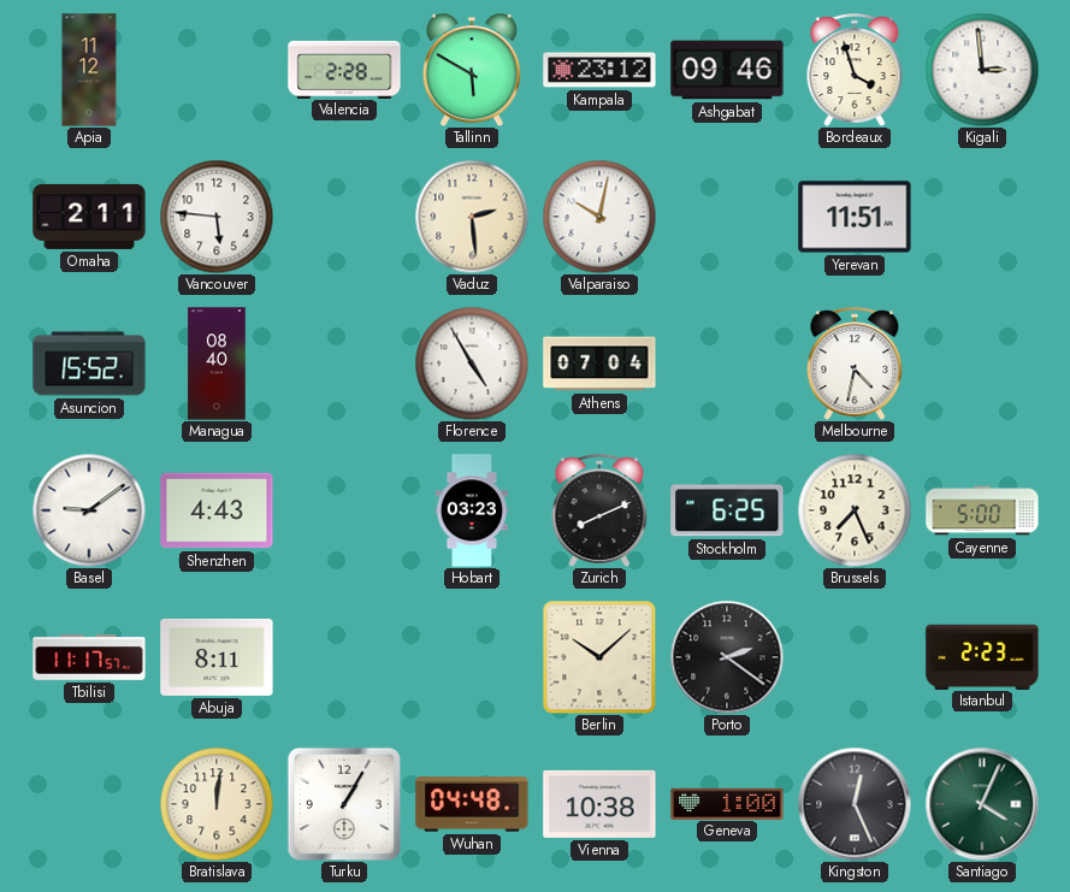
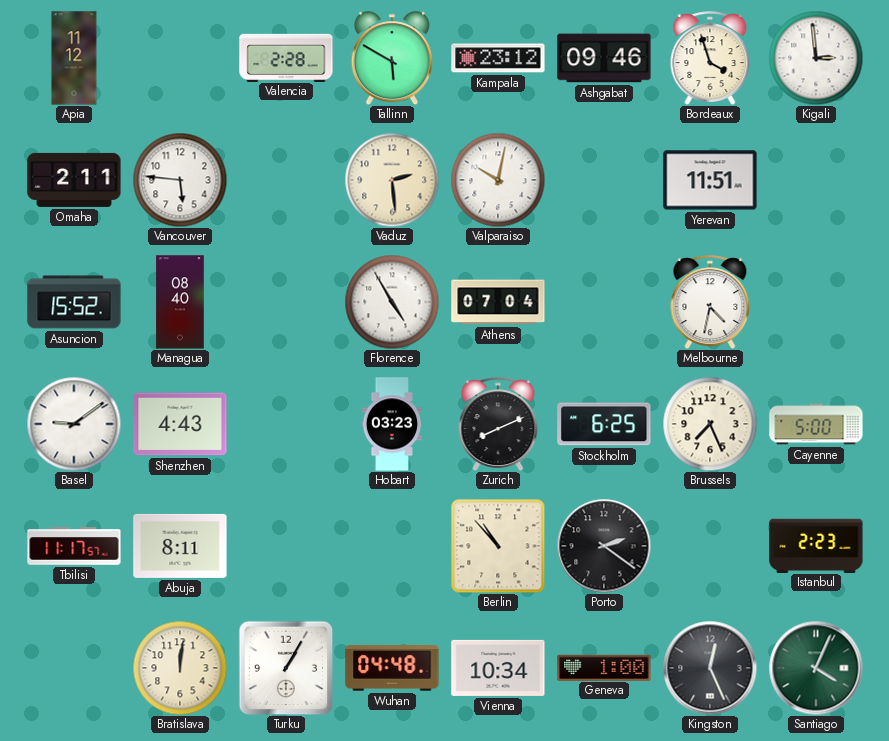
Berlin: 10:08 -> 10:53 (498, 546)
Vienna: 10:38 -> 10:34 (498, 668)
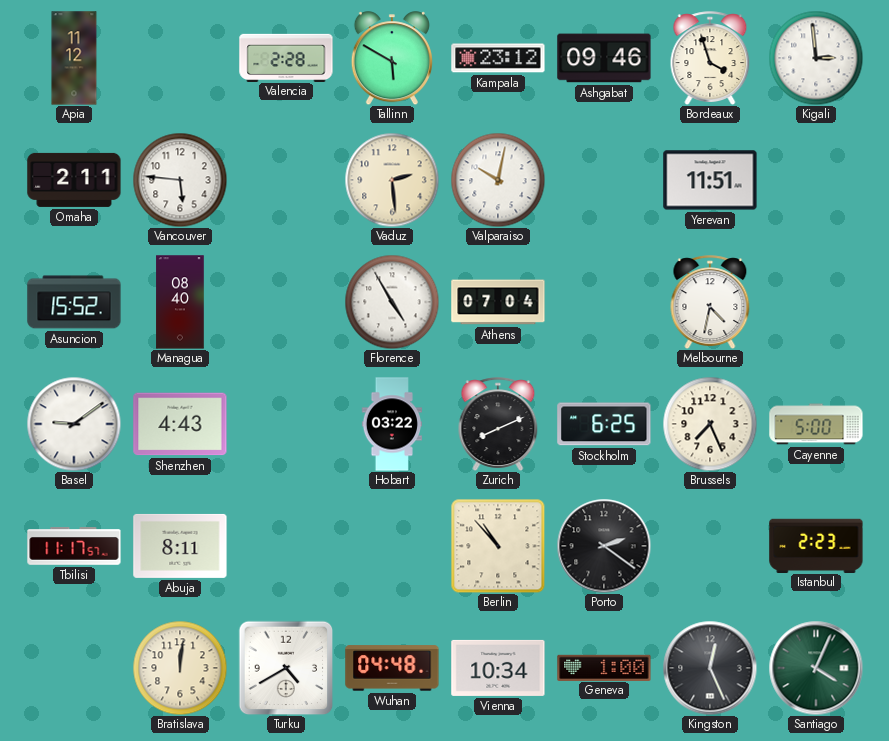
Hobart: 03:23 -> 03:22 (391, 424)
Turku: 1:05 -> 4:40 (286, 668)
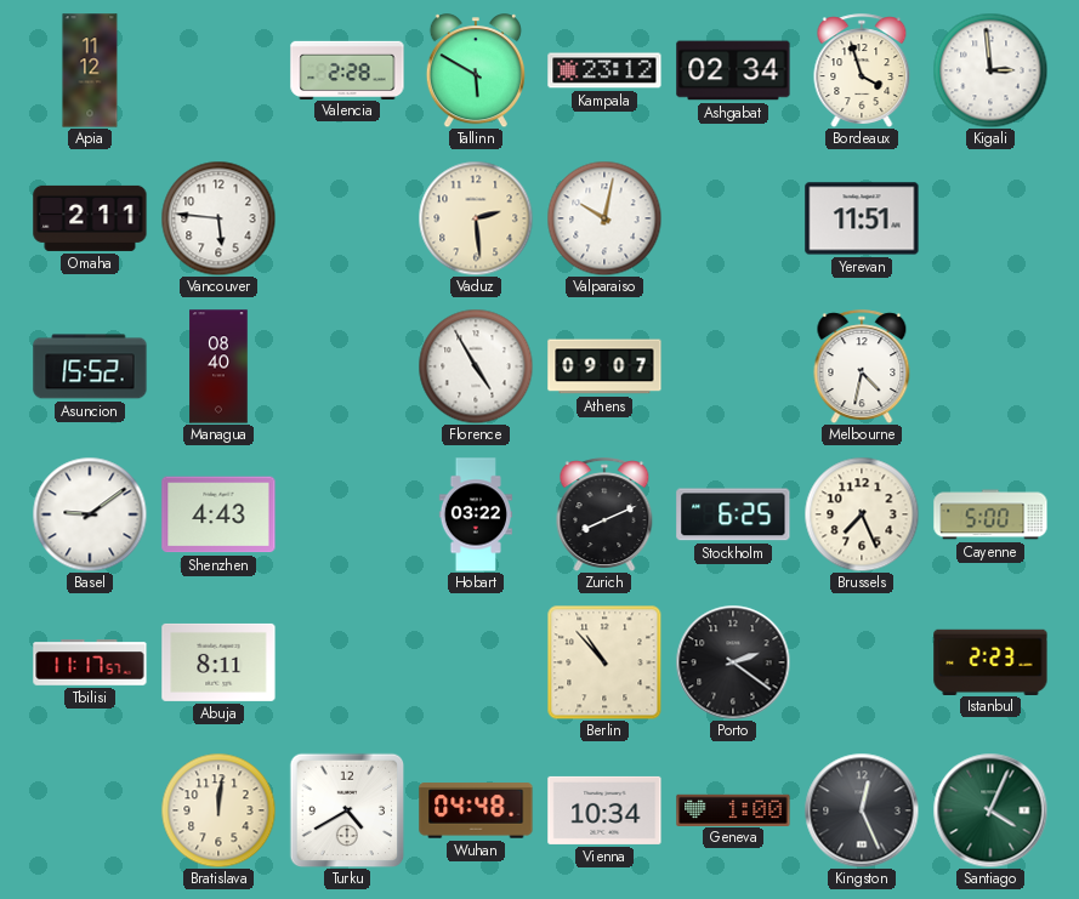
Ashgabat: 09:46 -> 02:34 (733, 70)
Athens: 07:04 -> 09:07 (604, 366)
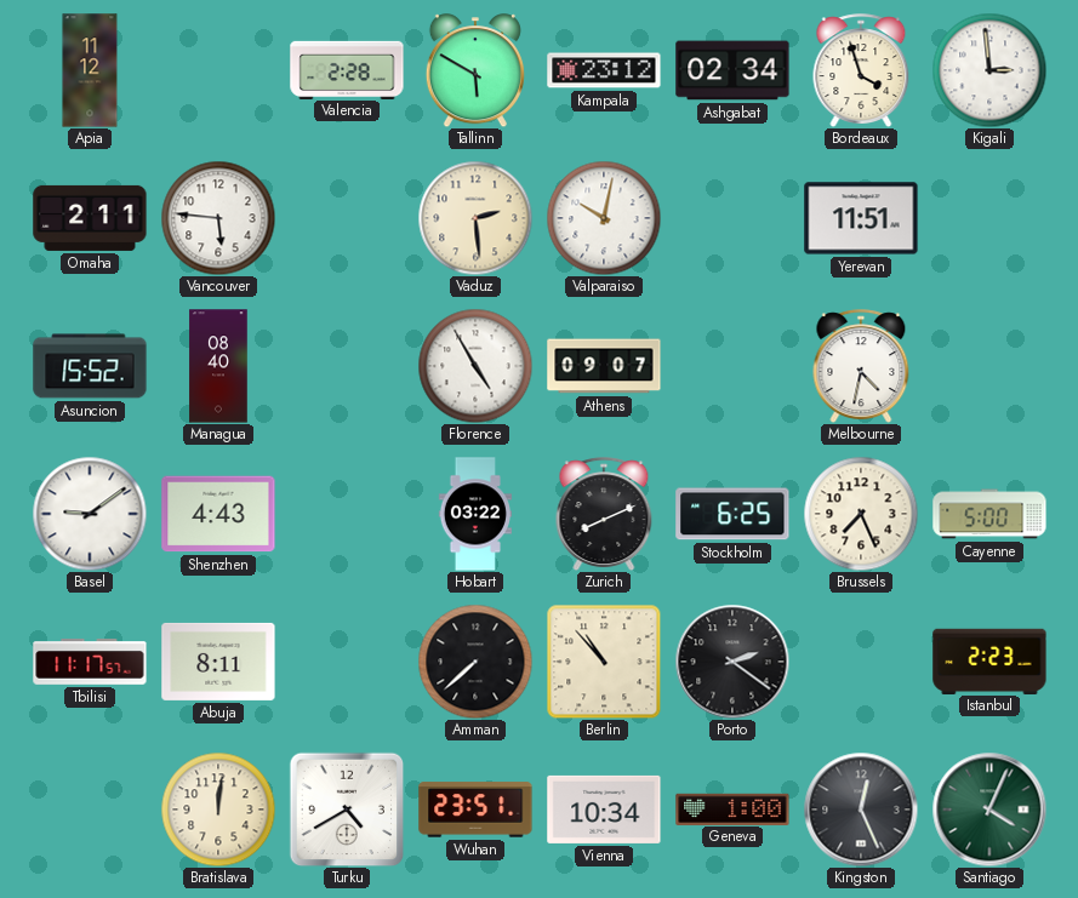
Amman: none -> 7:38 (475, 662)
Wuhan: 04:48 -> 23:51 (475, 810)
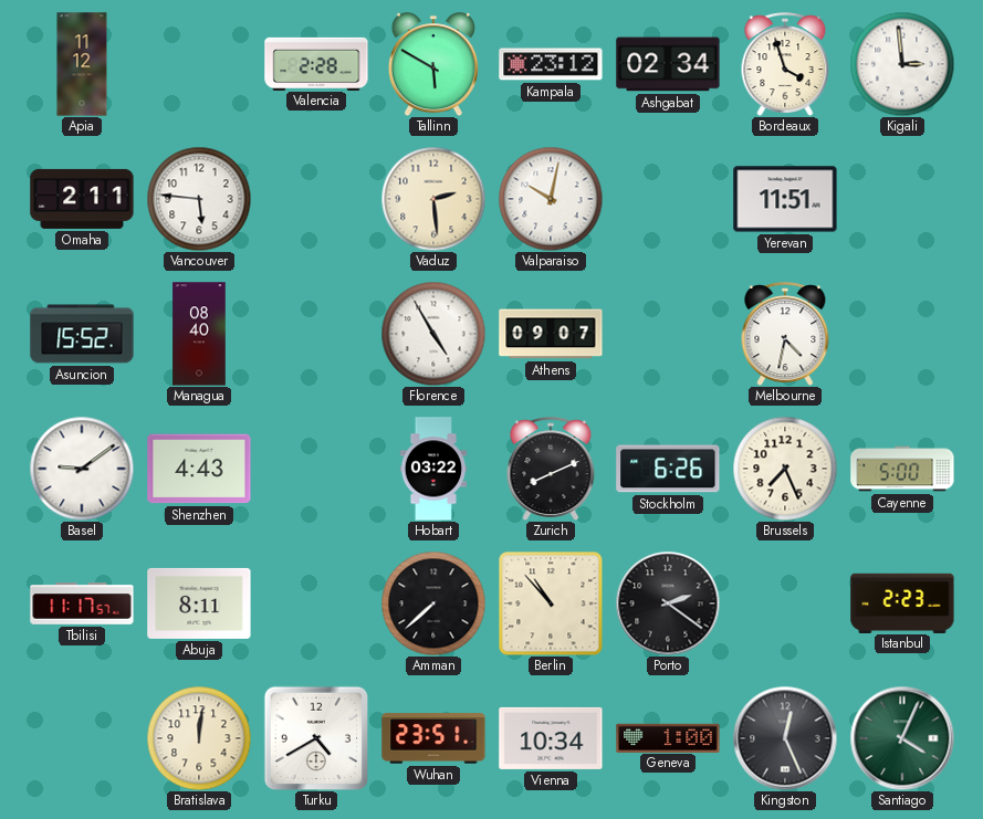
Stockholm: 6:25 -> 6:26 (668, 469)
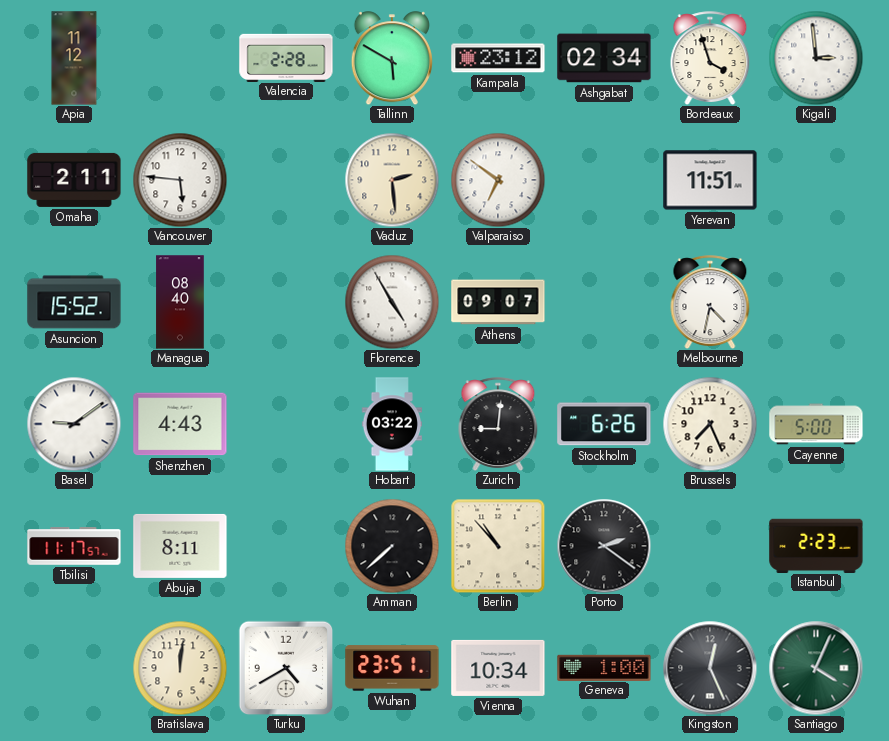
Valparaiso: 10:02 -> 6:51 (498, 180)
Zurich: 8:11 -> 9:01 (498, 424)
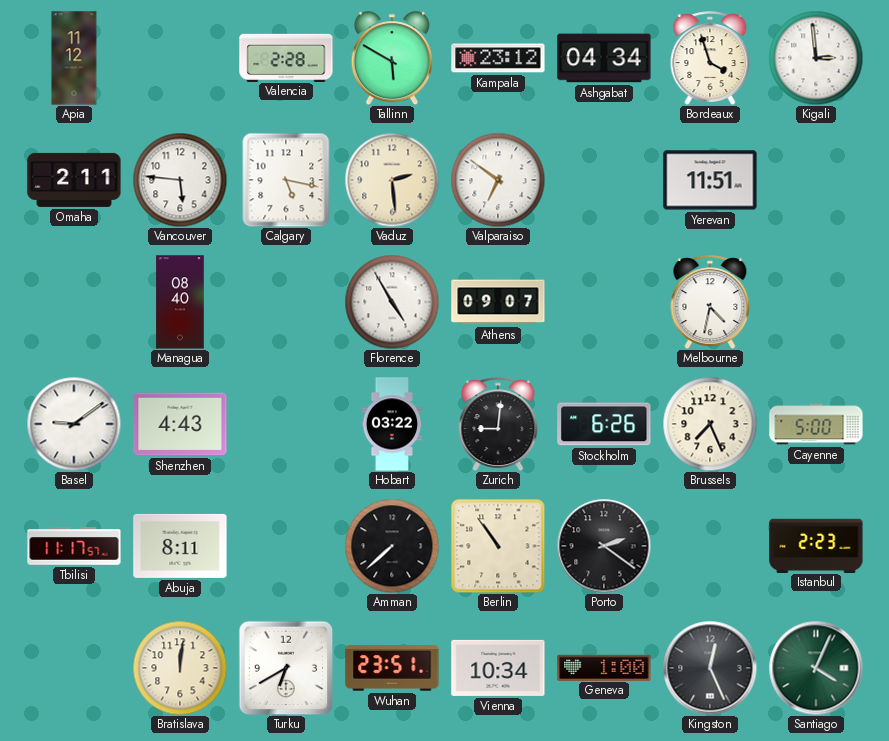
Ashgabat: 02:34 -> 04:34 (604, 58)
Calgary: none -> 5:17 (286, 180)
Asuncion: 15:52 -> none (74, 302)
Berlin: 10:53 -> 10:54 (498, 546)
Turku: 4:40 -> 6:40 (286, 668)
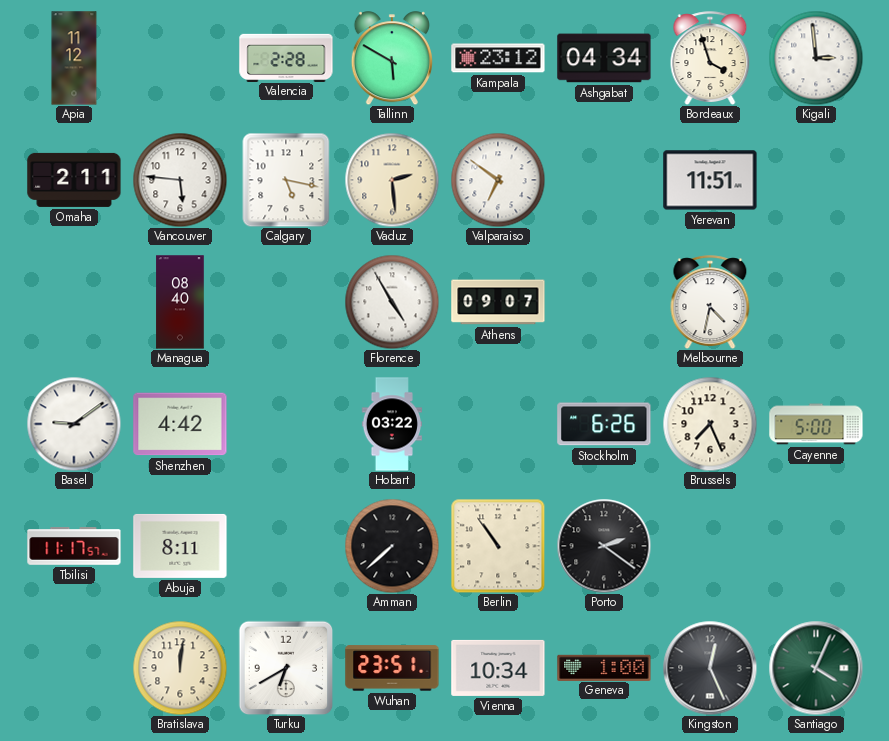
Shenzhen: 4:43 -> 4:42 (180, 424)
Zurich: 9:01 -> none (498, 424)
Istanbul: 2:23 -> none (816, 545)
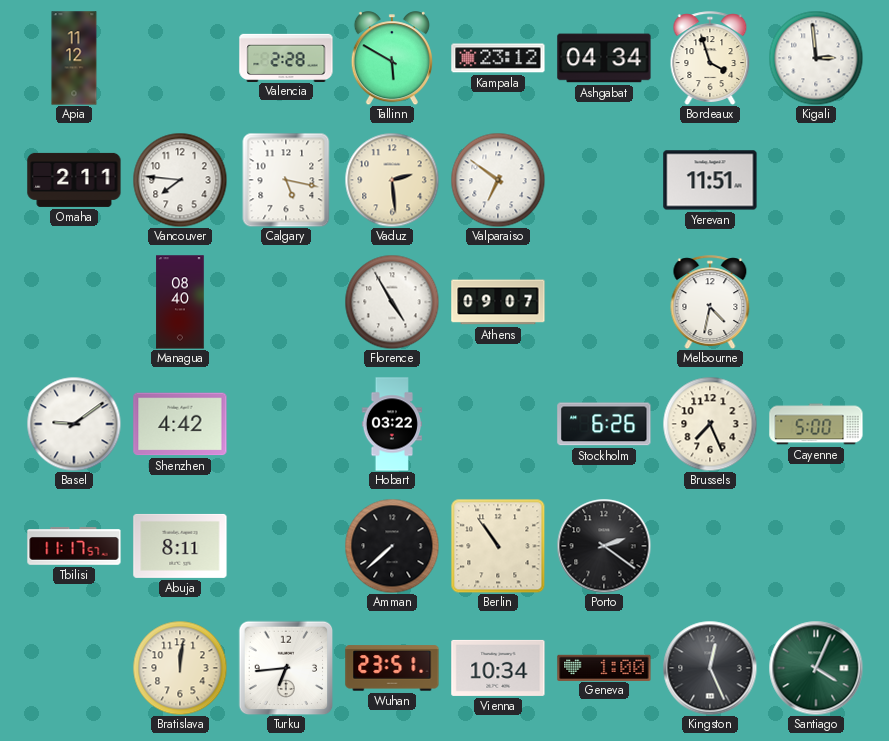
Vancouver: 5:46 -> 7:46 (180, 180)
Turku: 6:40 -> 6:44 (286, 668)
